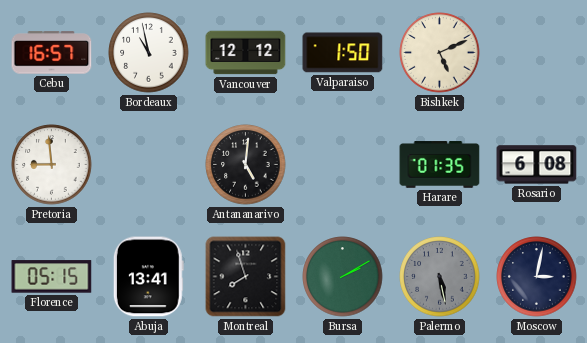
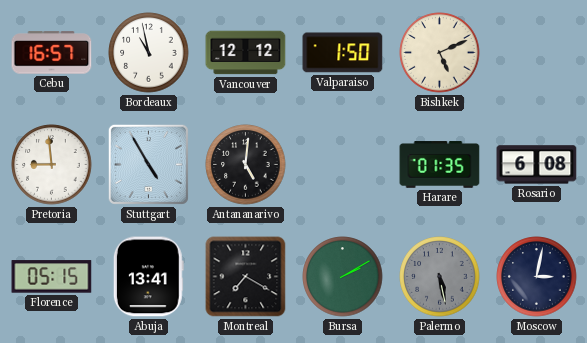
Stuttgart: none -> 4:55 (148, 164)
Montreal: 7:57 -> 7:20 (246, 277)
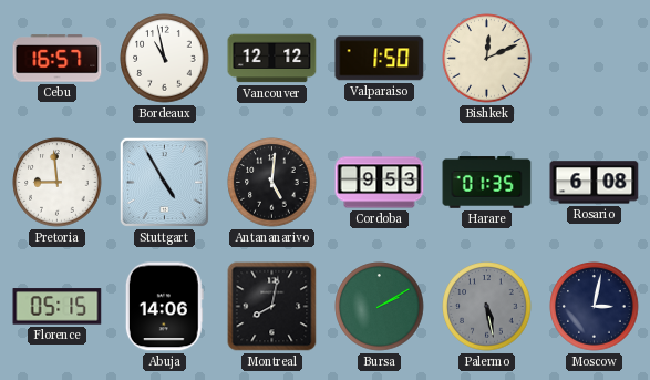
Bishkek: 5:11 -> 12:11 (487, 59)
Cordoba: none -> 9:53 (380, 183)
Abuja: 13:41 -> 14:06 (164, 307)
Montreal: 7:20 -> 8:02 (272, 307)
